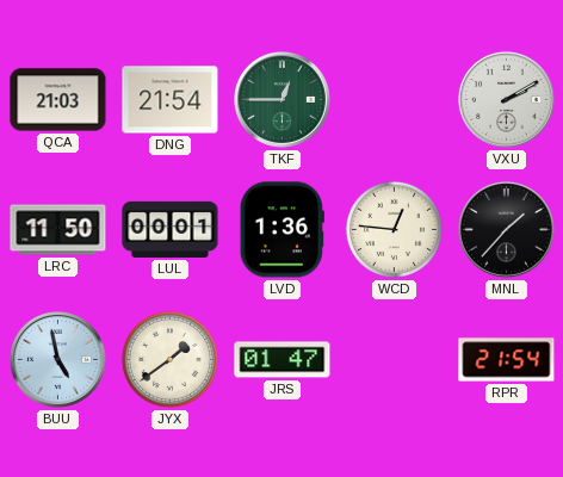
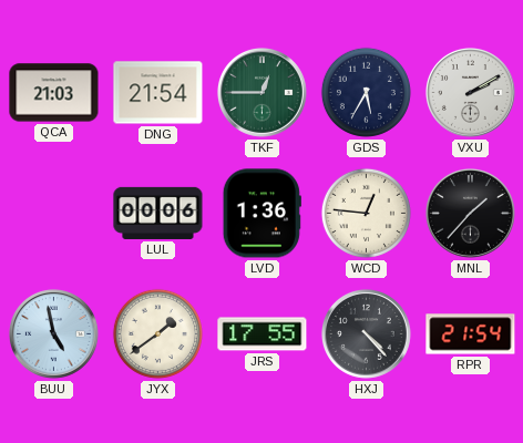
GDS: none -> 5:35 (366, 92)
LRC: 11:50 -> none (58, 230)
LUL: 00:01 -> 00:06 (158, 213)
JRS: 01:47 -> 17:55 (263, 334)
HXJ: none -> 4:23 (366, 333)
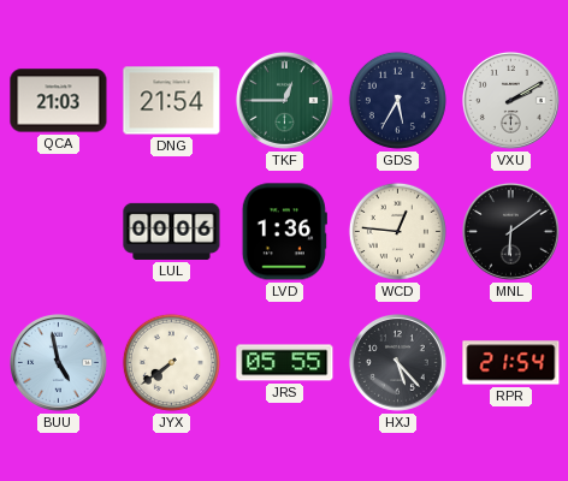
MNL: 1:37 -> 6:09 (510, 231)
JYX: 1:39 -> 7:39 (171, 362)
JRS: 17:55 -> 05:55 (285, 363)
HXJ: 4:23 -> 5:23 (397, 362)
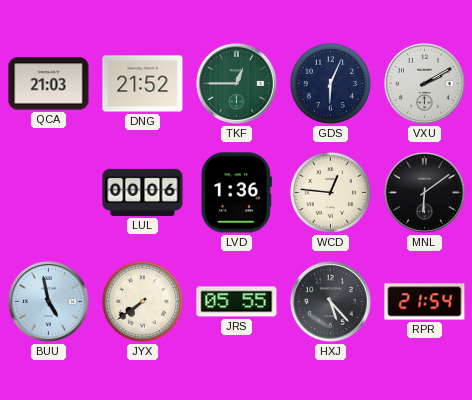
DNG: 21:54 -> 21:52 (143, 84)
GDS: 5:35 -> 6:04 (330, 83)
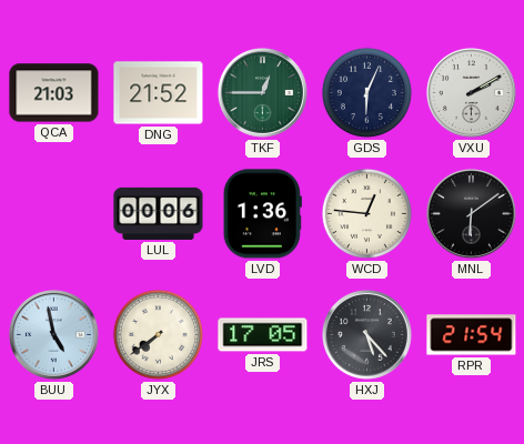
JRS: 05:55 -> 17:05 (263, 335)
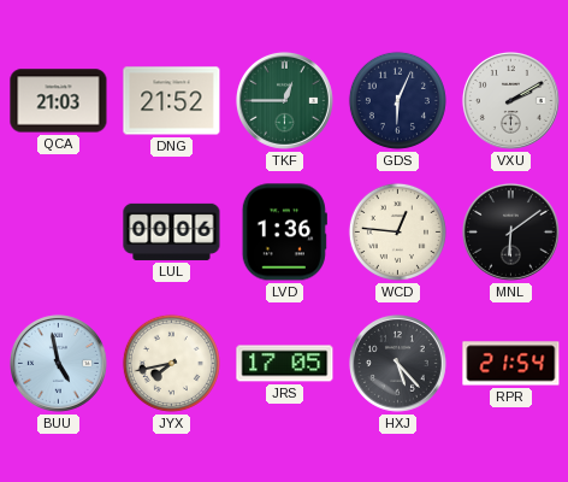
JYX: 7:39 -> 7:43 (171, 363)
